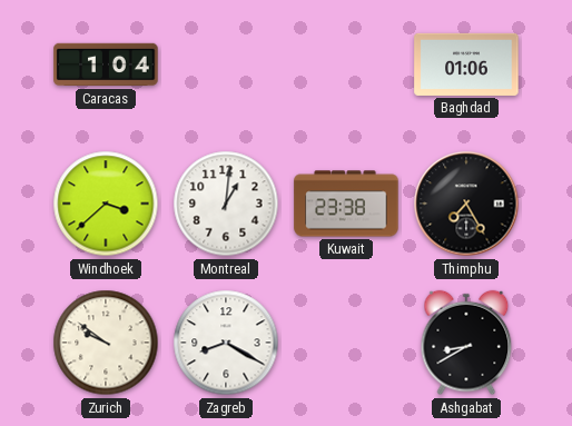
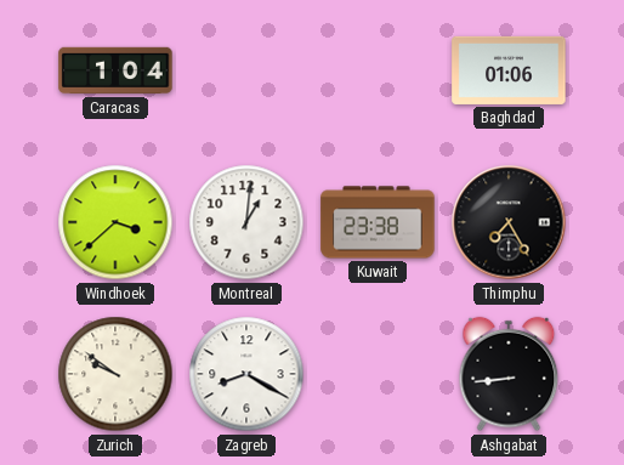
Ashgabat: 8:40 -> 8:44 (509, 374)
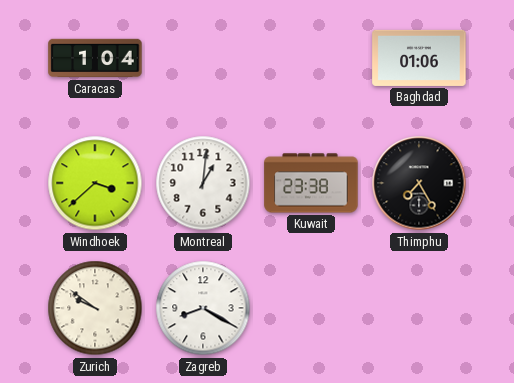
Ashgabat: 8:44 -> none (509, 374)
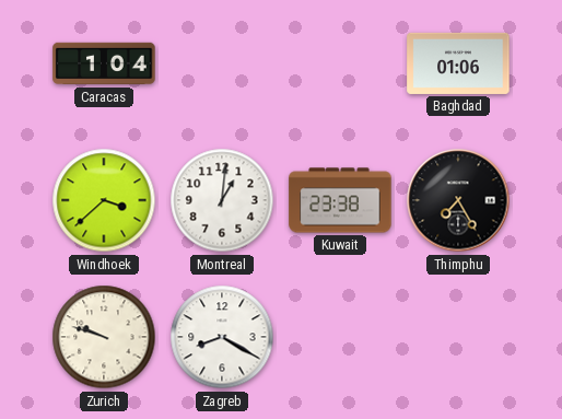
Zurich: 9:51 -> 9:48 (104, 337)
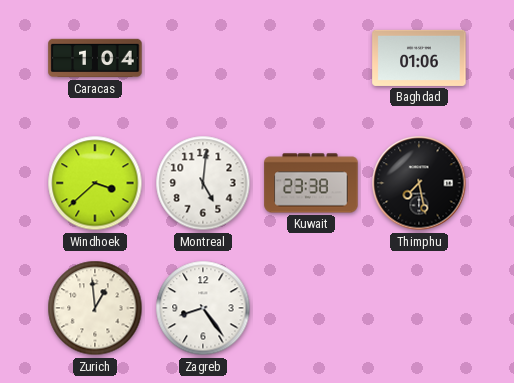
Montreal: 1:01 -> 5:01 (203, 183)
Thimphu: 7:25 -> 7:28 (419, 183)
Zurich: 9:48 -> 12:59 (95, 308)
Zagreb: 8:20 -> 8:24 (203, 308)
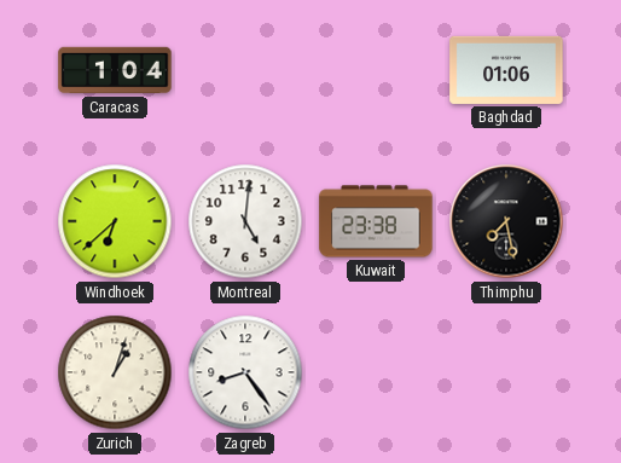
Windhoek: 3:38 -> 6:38 (115, 221)
Zurich: 12:59 -> 1:03 (115, 372)
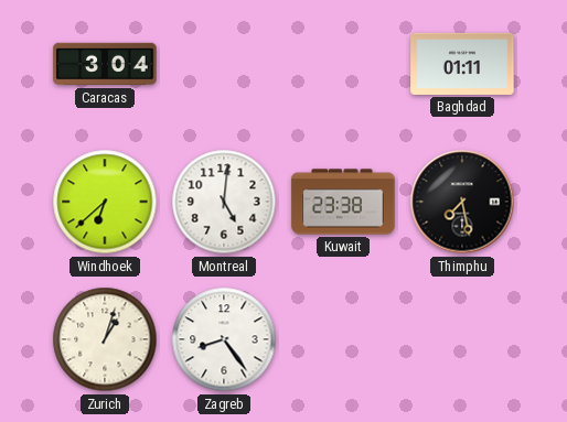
Caracas: 1:04 -> 3:04 (105, 64)
Baghdad: 01:06 -> 01:11 (462, 64)
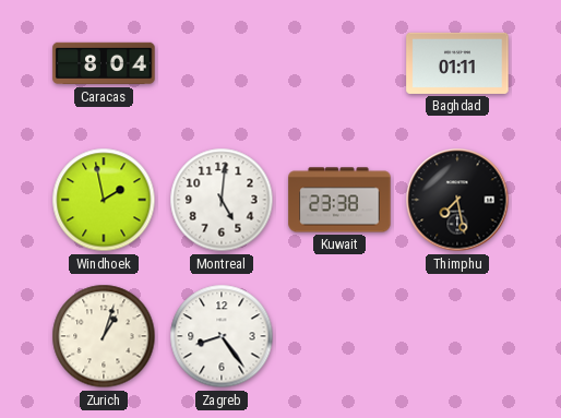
Caracas: 3:04 -> 8:04 (104, 63)
Windhoek: 6:38 -> 1:58 (104, 200)
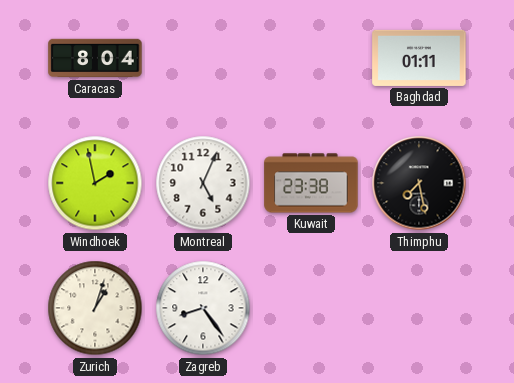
Montreal: 5:01 -> 5:04 (203, 183)
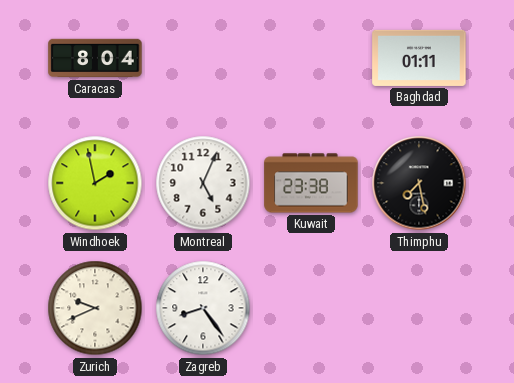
Zurich: 1:03 -> 9:41 (95, 308)
